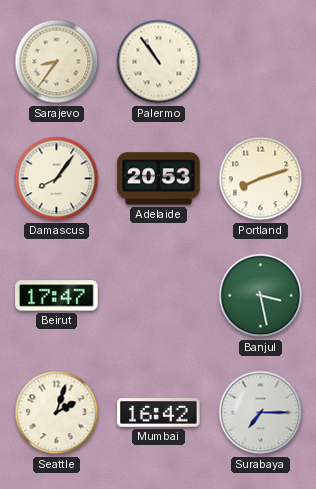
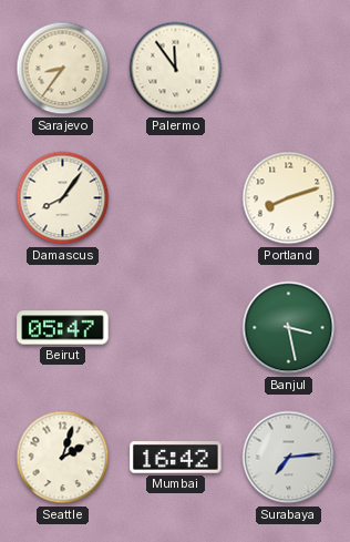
Palermo: 10:54 -> 11:54 (176, 69)
Adelaide: 20:53 -> none (159, 179)
Beirut: 17:47 -> 05:47 (63, 328)
Surabaya: 7:15 -> 7:14 (289, 458)
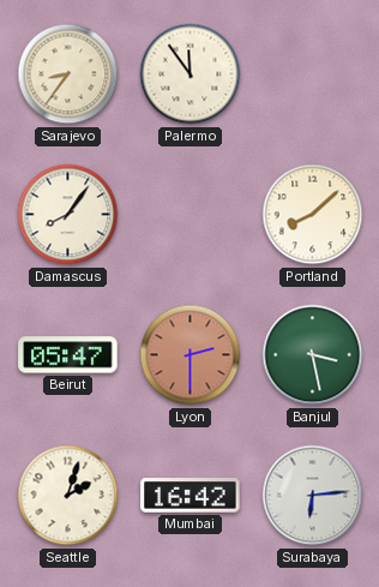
Portland: 8:12 -> 8:08 (313, 215)
Lyon: none -> 2:30 (191, 355)
Surabaya: 7:14 -> 6:14 (313, 496)
